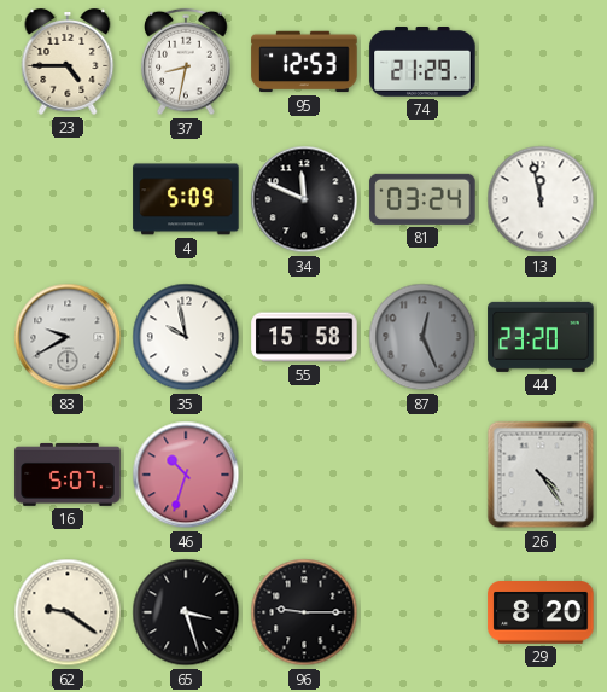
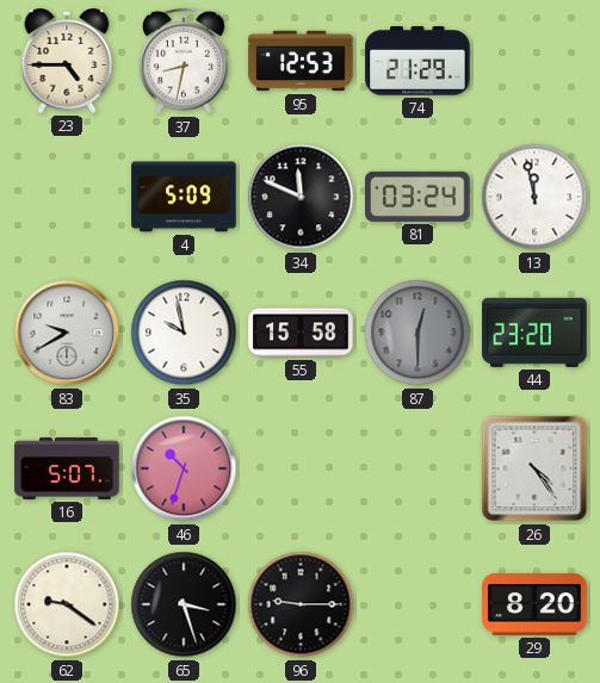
87: 12:26 -> 12:30 (417, 333)
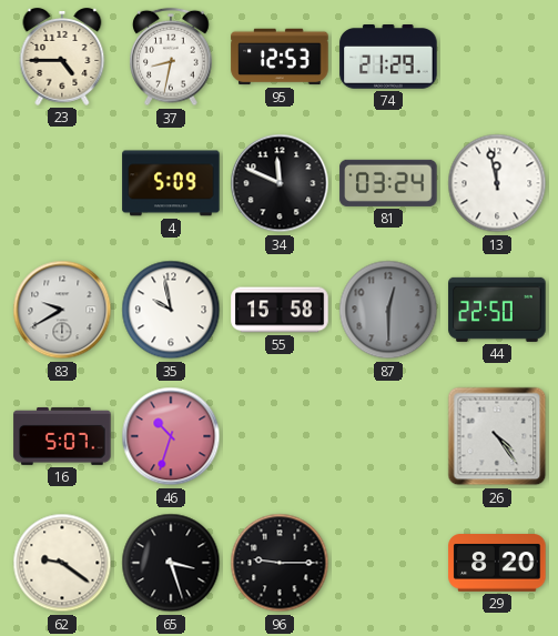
44: 23:20 -> 22:50 (497, 310)
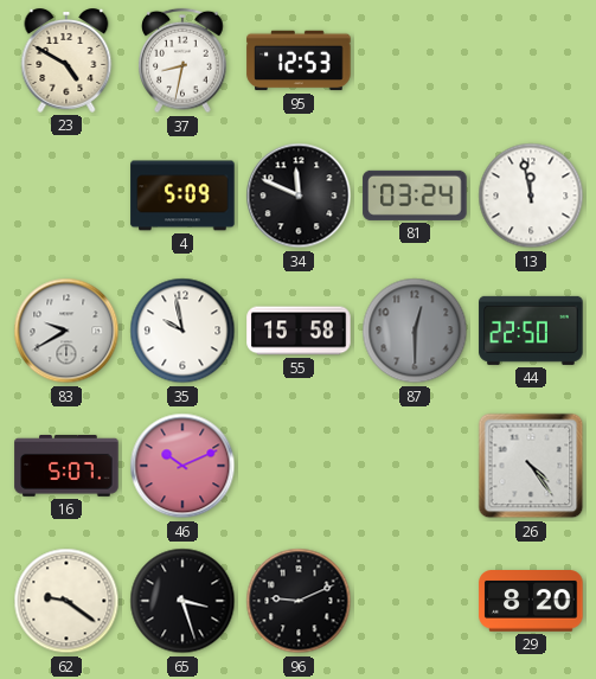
23: 4:45 -> 4:50 (66, 62)
74: 21:29 -> none (388, 57)
46: 10:33 -> 10:11 (182, 466)
96: 9:15 -> 9:11 (299, 601)
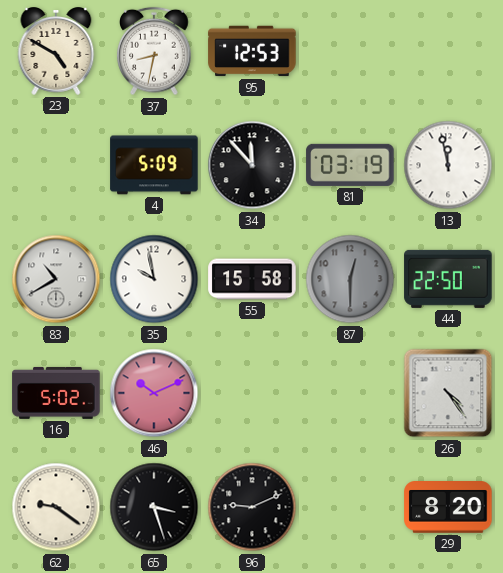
34: 11:49 -> 11:53 (252, 165)
81: 03:24 -> 03:19 (350, 165)
83: 9:40 -> 10:40 (56, 279)
16: 5:07 -> 5:02 (56, 393)
